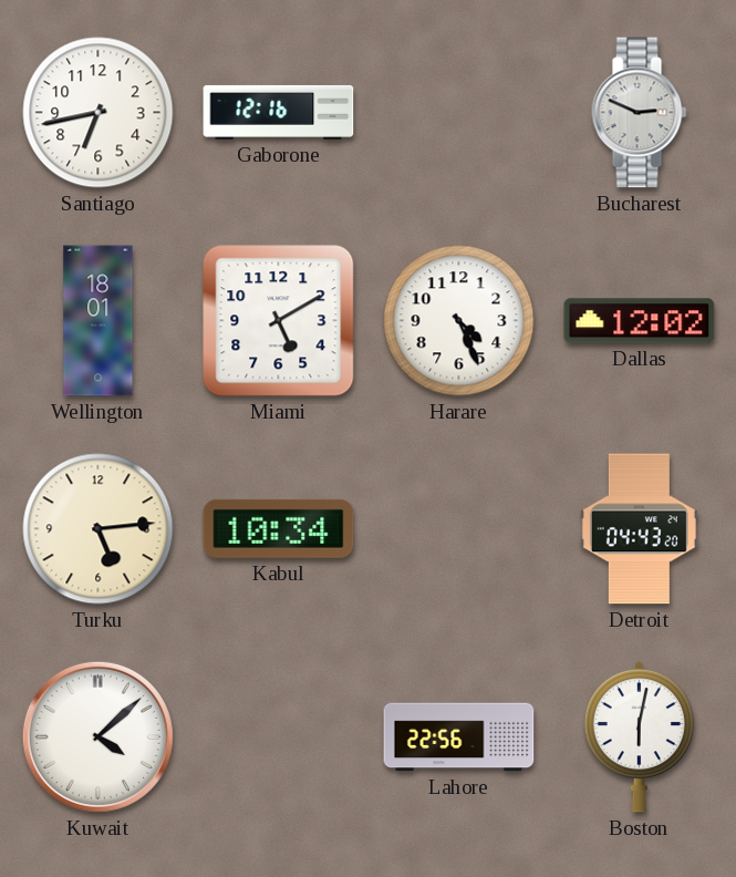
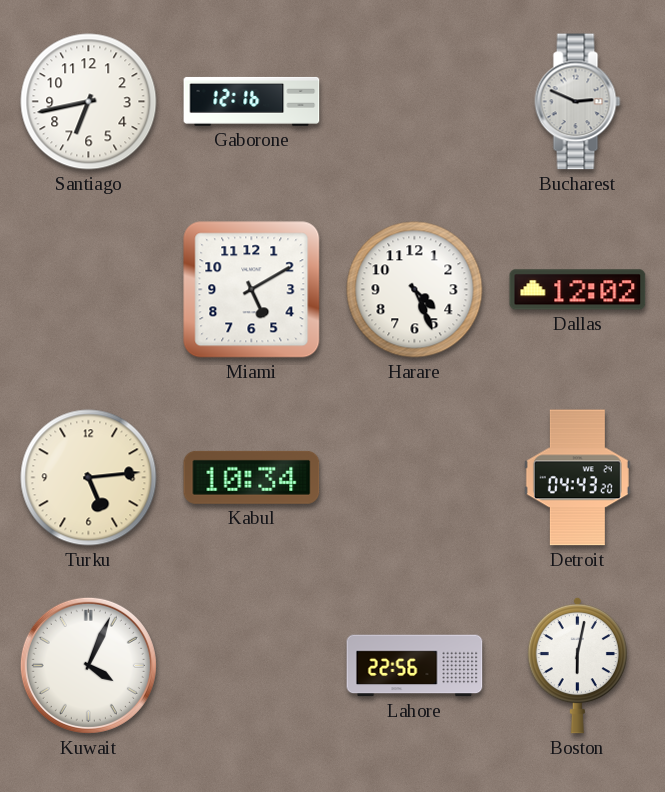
Wellington: 18:01 -> none (99, 321)
Kuwait: 4:08 -> 4:04 (88, 665)
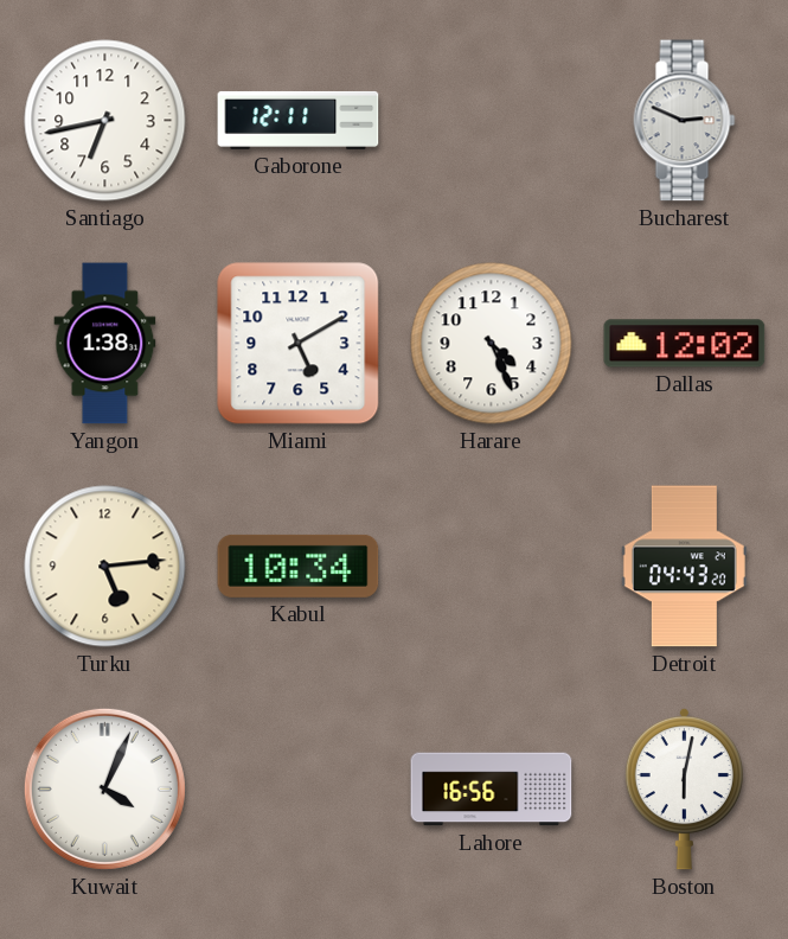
Gaborone: 12:16 -> 12:11 (299, 120)
Yangon: none -> 1:38 (105, 344)
Lahore: 22:56 -> 16:56 (492, 790)
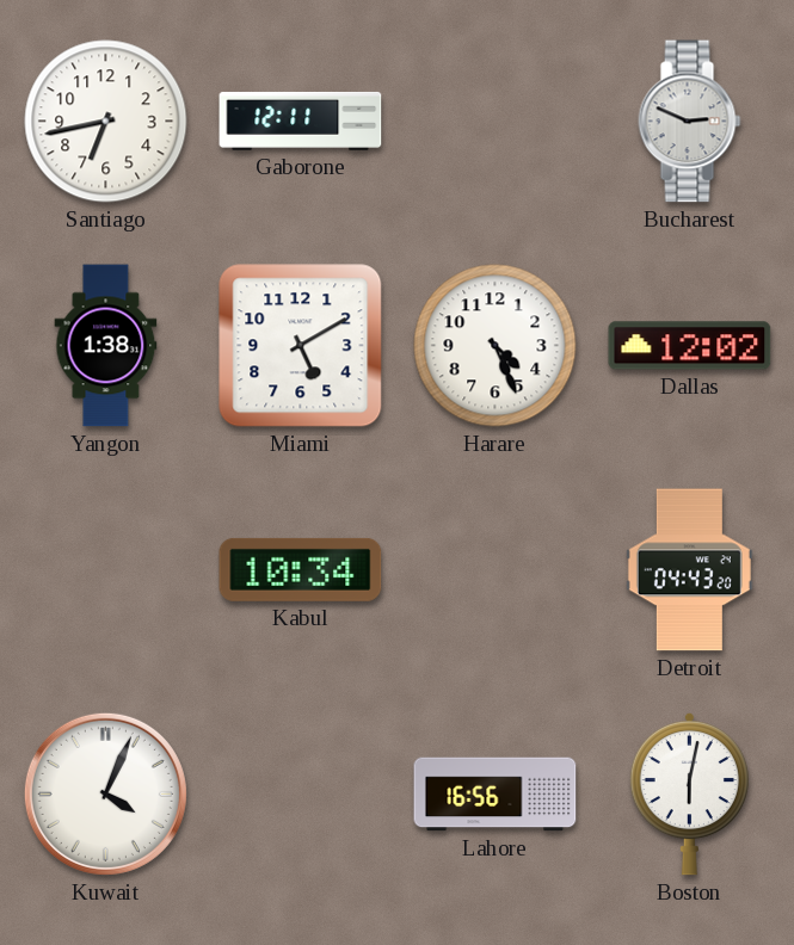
Turku: 5:14 -> none (105, 567)
